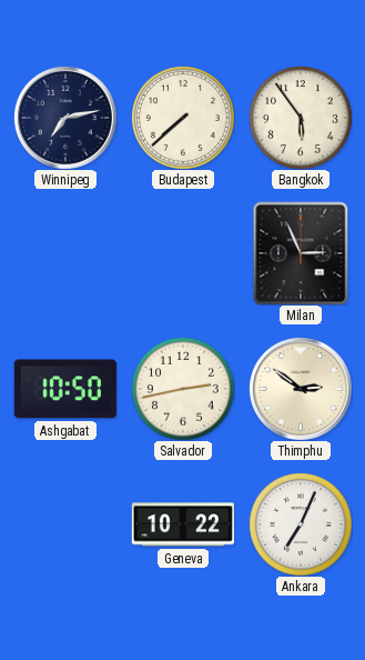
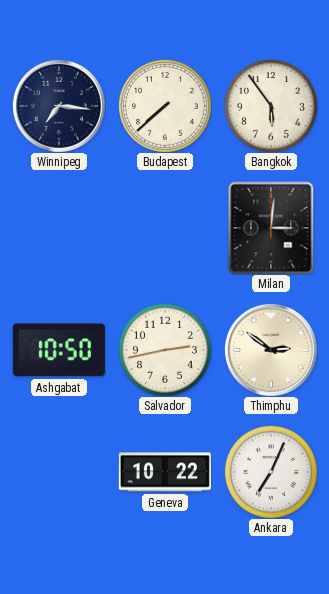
Winnipeg: 7:13 -> 7:16 (59, 106)
Milan: 2:56 -> 3:01 (271, 228)
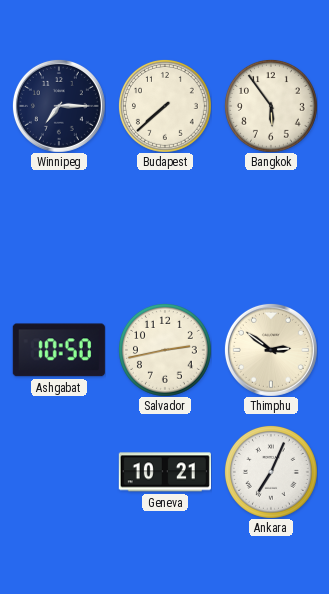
Winnipeg: 7:16 -> 7:15 (59, 106)
Milan: 3:01 -> none (271, 228)
Geneva: 10:22 -> 10:21 (165, 472)
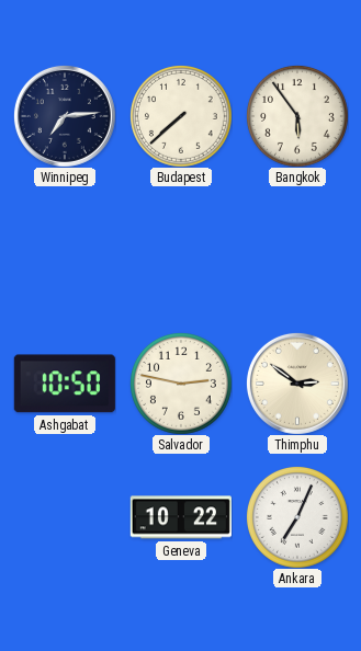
Winnipeg: 7:15 -> 7:14 (65, 116)
Salvador: 2:43 -> 2:47 (181, 384)
Geneva: 10:21 -> 10:22 (181, 517)
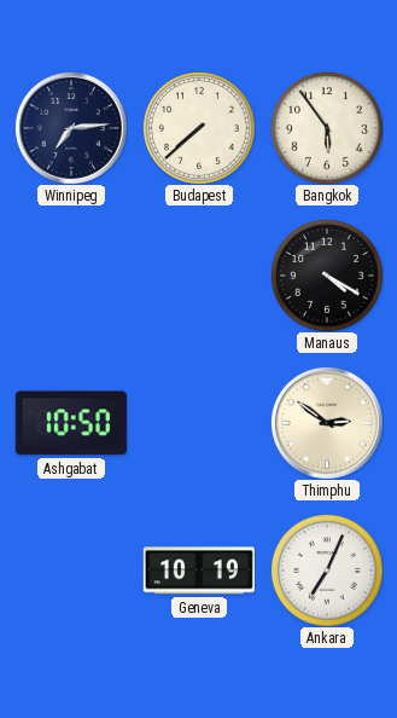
Manaus: none -> 4:20 (327, 276)
Salvador: 2:47 -> none (181, 384)
Geneva: 10:22 -> 10:19 (199, 571)
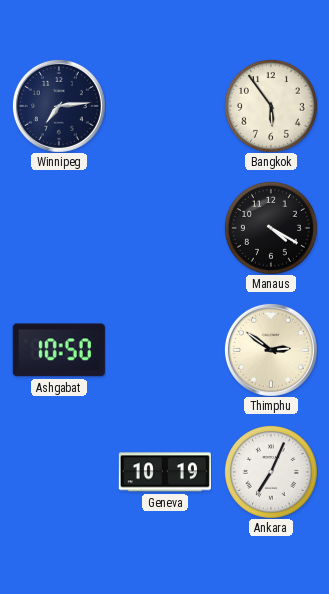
Budapest: 7:38 -> none (199, 128)
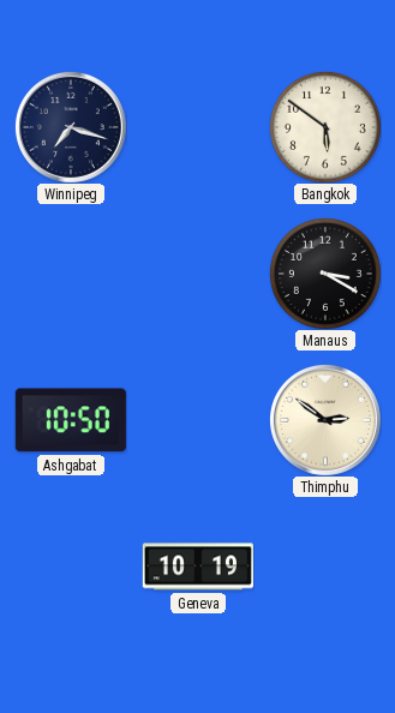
Winnipeg: 7:14 -> 7:18 (71, 127)
Bangkok: 5:54 -> 5:51 (325, 127)
Manaus: 4:20 -> 3:20 (325, 274)
Ankara: 7:04 -> none (271, 472)
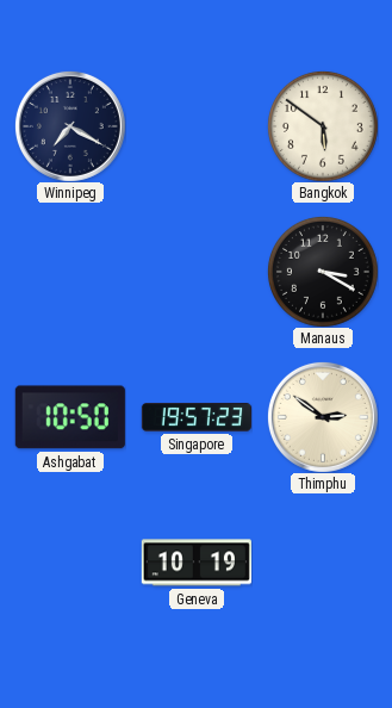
Winnipeg: 7:18 -> 7:20 (70, 126)
Singapore: none -> 19:57 (197, 417)
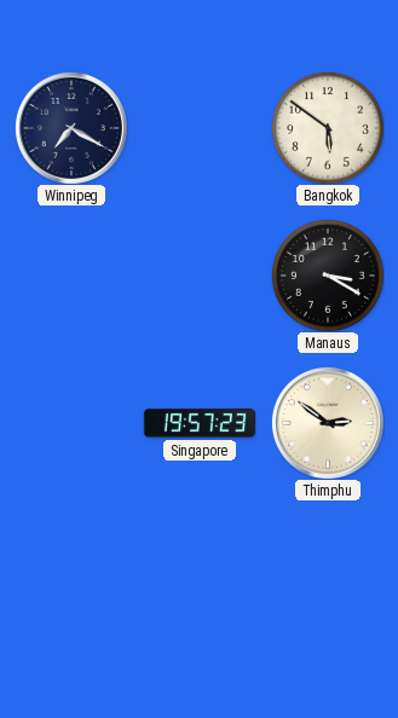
Ashgabat: 10:50 -> none (70, 417)
Geneva: 10:19 -> none (197, 563)
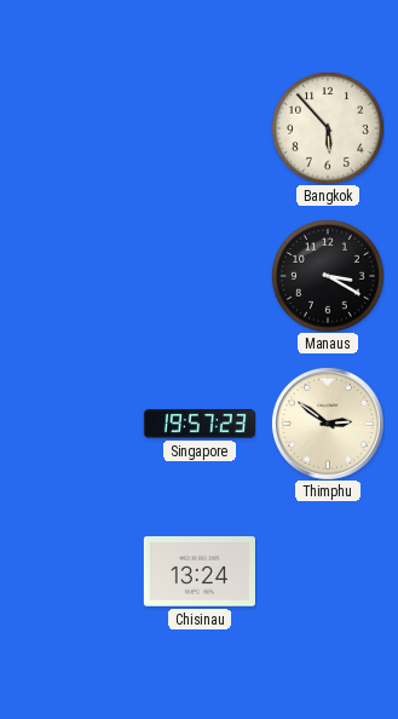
Winnipeg: 7:20 -> none (71, 128)
Bangkok: 5:51 -> 5:53 (328, 128)
Chisinau: none -> 13:24 (200, 571)
